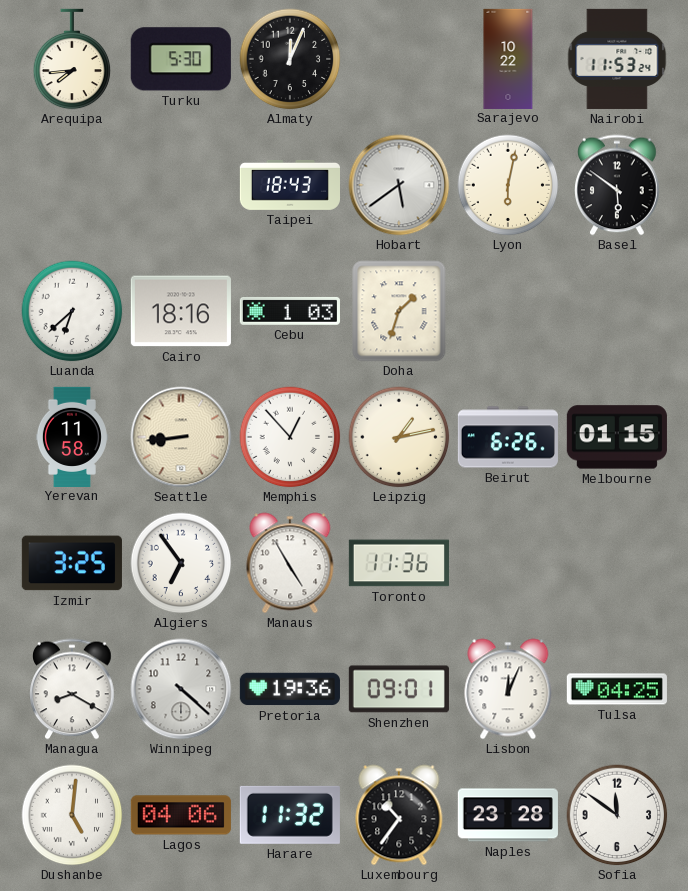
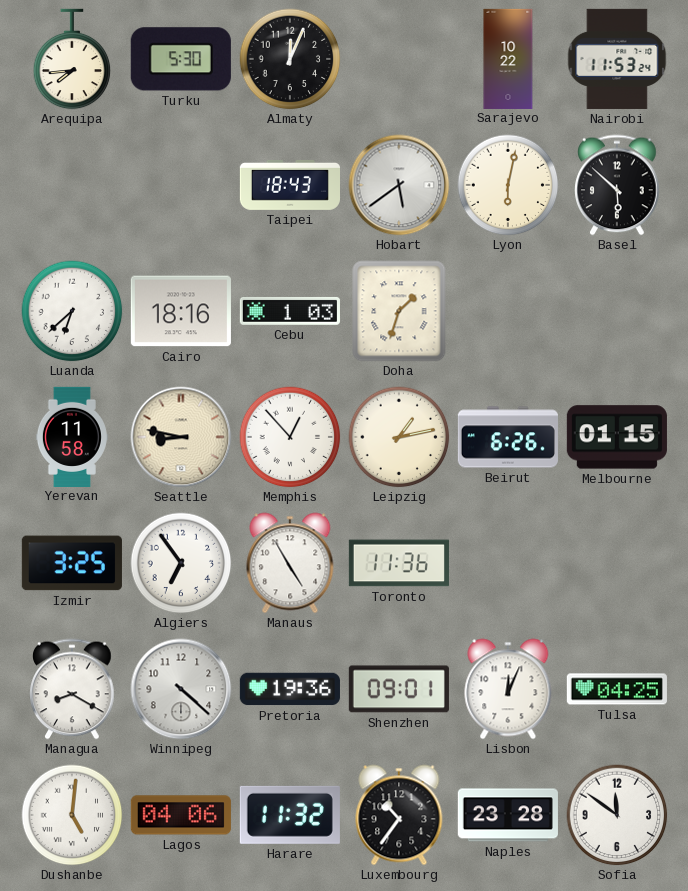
Basel: 5:51 -> 5:52 (617, 185)
Seattle: 8:44 -> 8:47 (181, 437)
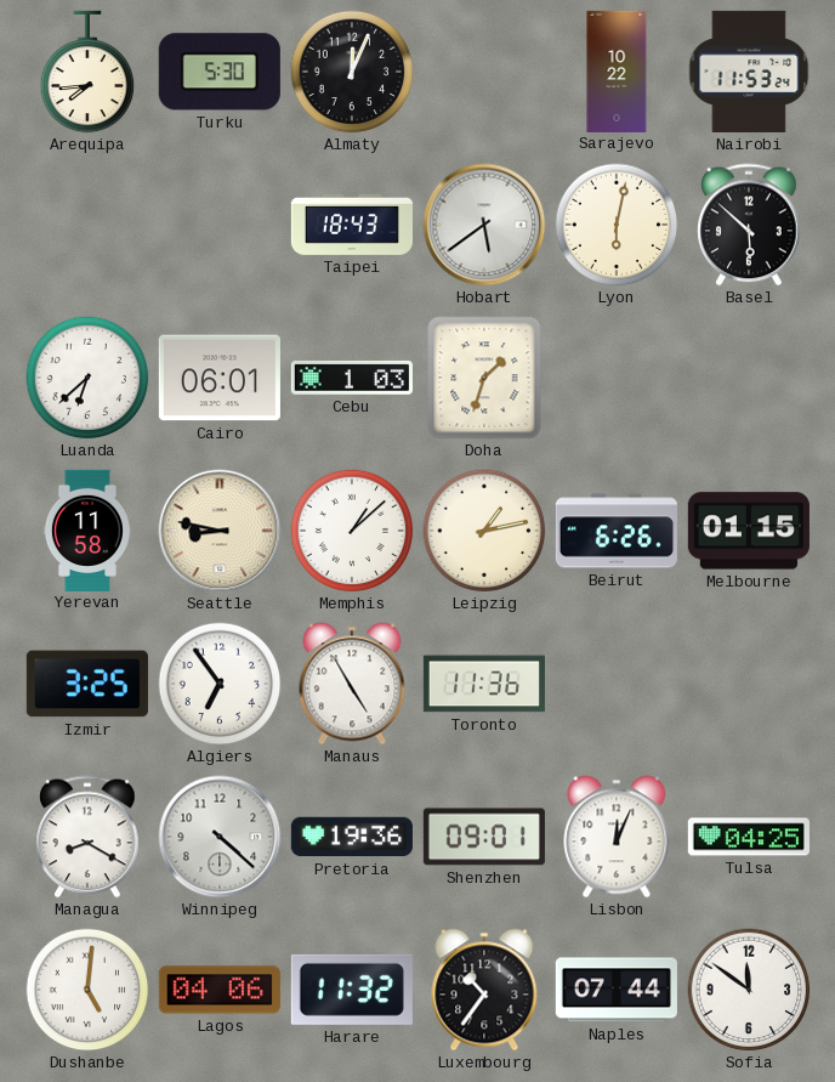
Cairo: 18:16 -> 06:01 (220, 378)
Memphis: 12:53 -> 1:08 (352, 531)
Naples: 23:28 -> 07:44 (617, 990)
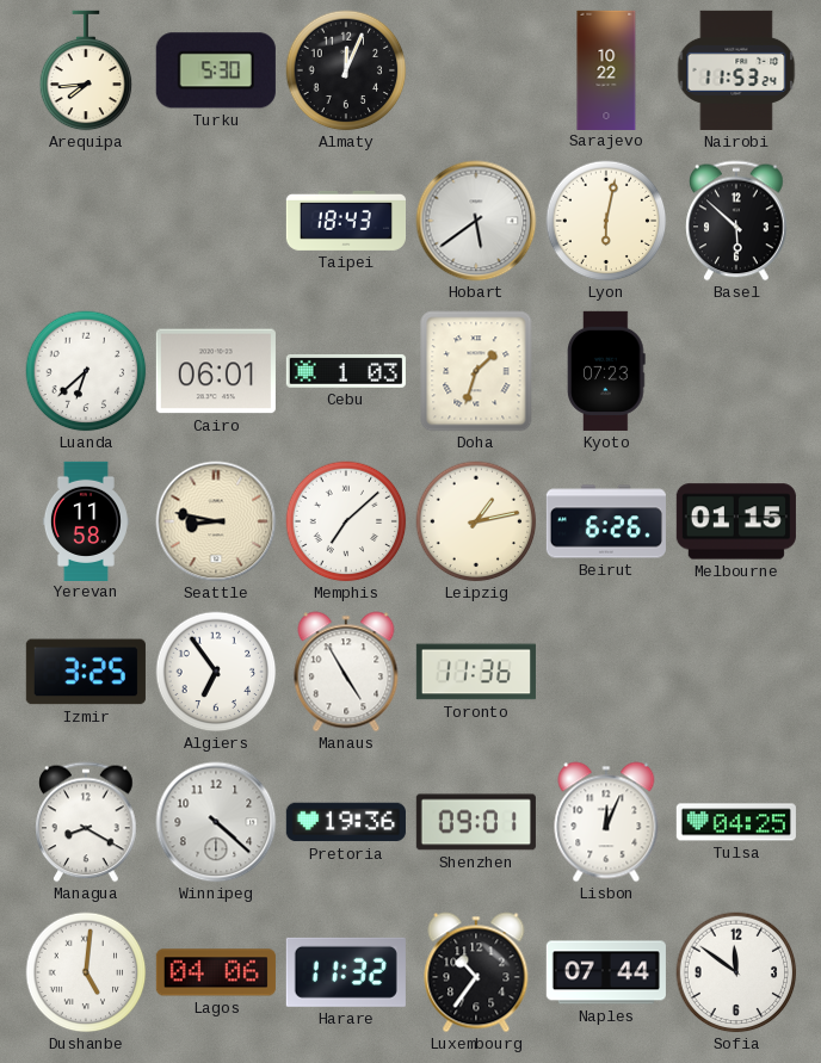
Kyoto: none -> 07:23 (606, 371)
Memphis: 1:08 -> 7:08 (346, 521)
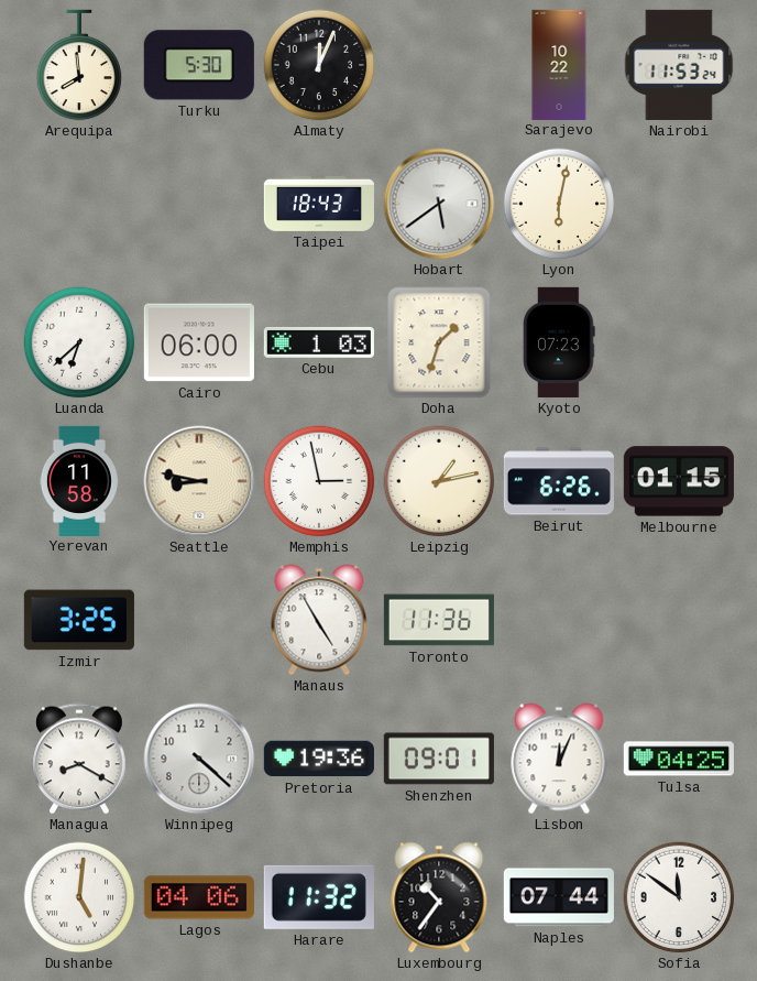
Arequipa: 7:44 -> 7:59 (79, 65)
Basel: 5:52 -> none (736, 221)
Cairo: 06:01 -> 06:00 (199, 342)
Memphis: 7:08 -> 2:58 (319, 481)
Algiers: 6:54 -> none (216, 672)
